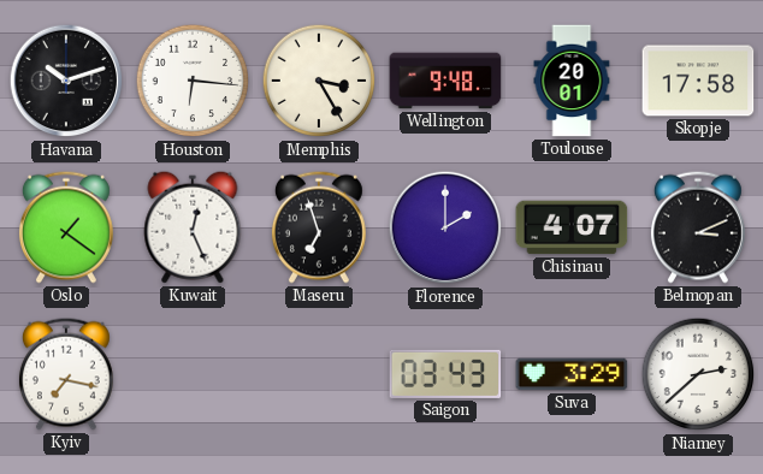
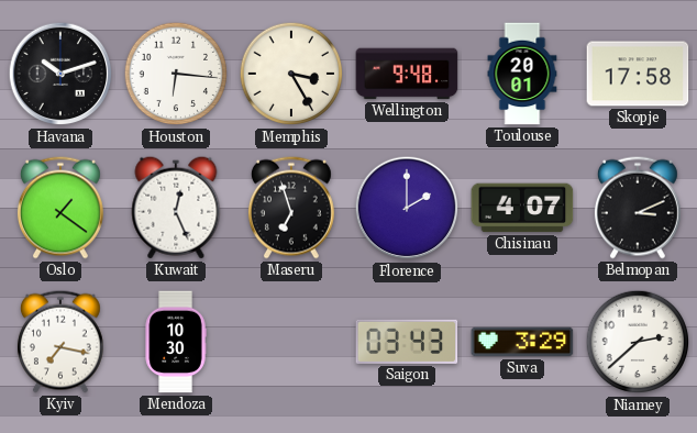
Mendoza: none -> 10:30 (176, 342)
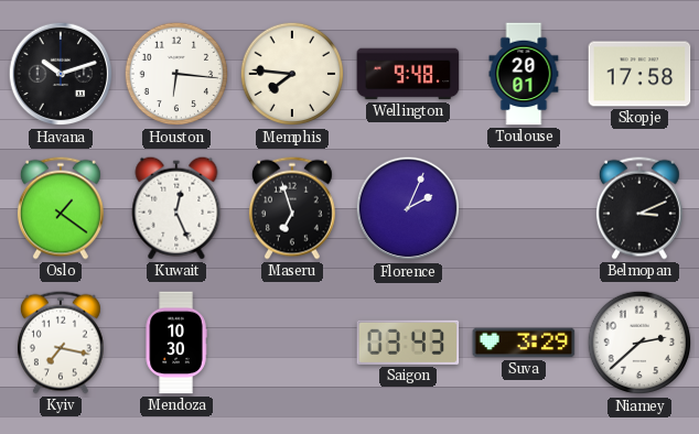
Memphis: 3:25 -> 7:46 (292, 74)
Florence: 2:00 -> 2:04 (408, 208)
Chisinau: 4:07 -> none (522, 208)
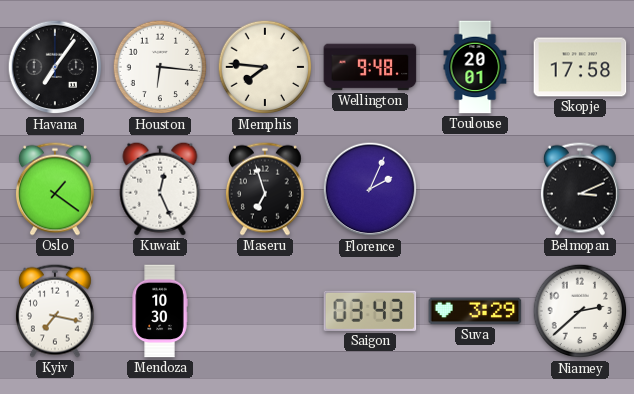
Havana: 10:12 -> 7:06 (55, 67)
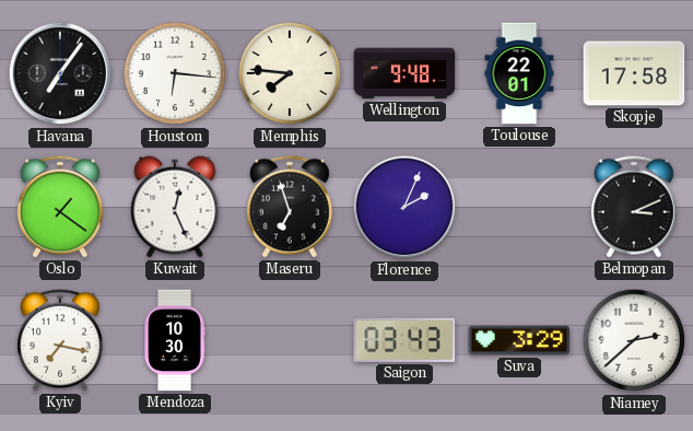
Toulouse: 20:01 -> 22:01 (519, 73)
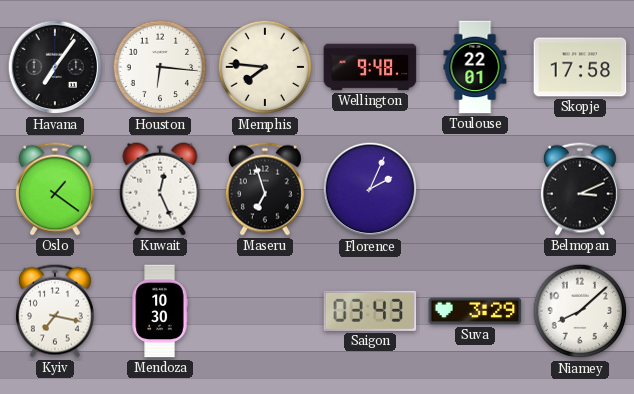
Niamey: 2:38 -> 8:08 (580, 311)
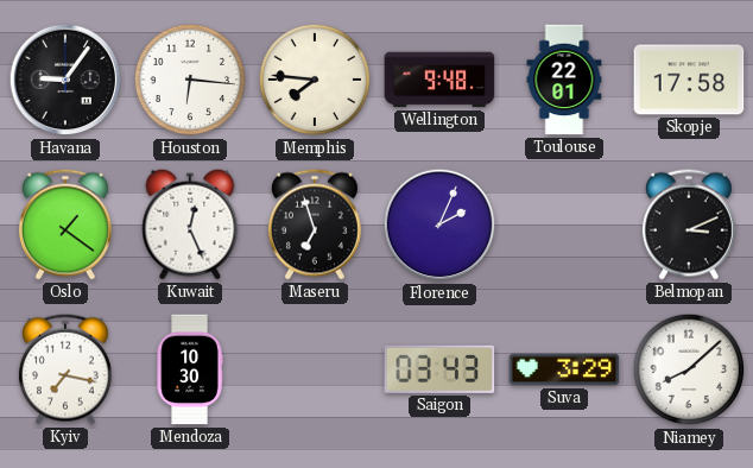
Havana: 7:06 -> 9:06 (65, 80)
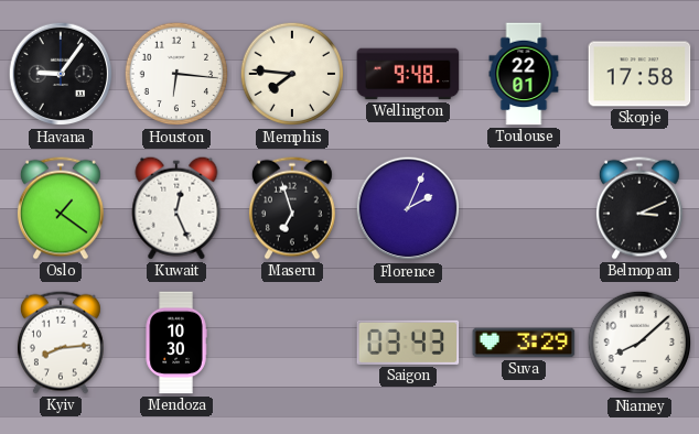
Kyiv: 7:17 -> 8:14 (61, 343)
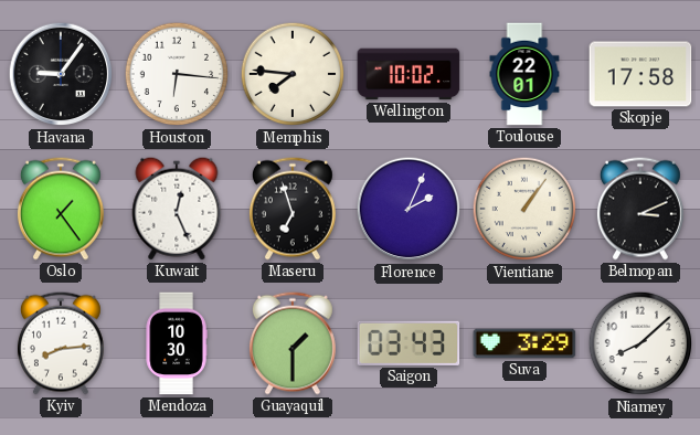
Wellington: 9:48 -> 10:02 (409, 74)
Oslo: 1:21 -> 1:24 (61, 209)
Vientiane: none -> 1:06 (524, 209)
Guayaquil: none -> 1:30 (293, 343)
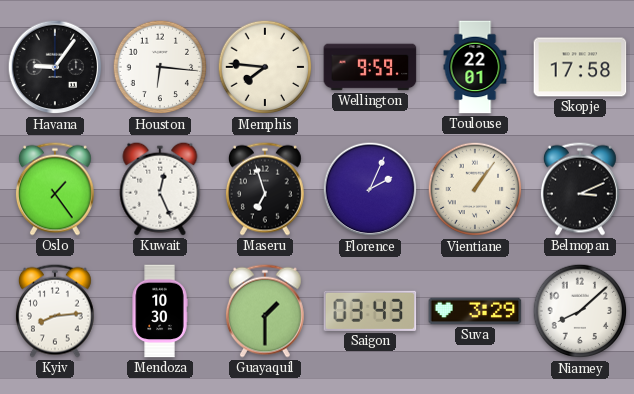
Wellington: 10:02 -> 9:59 (370, 67)
